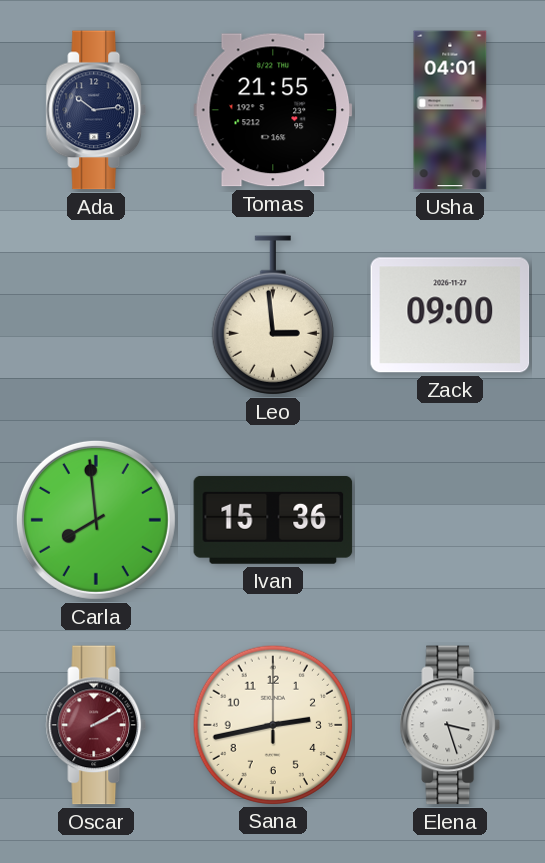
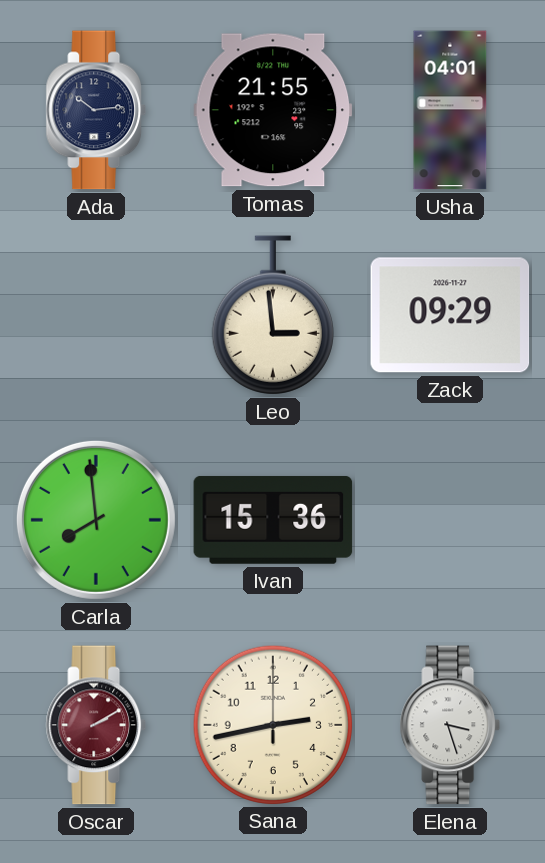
Zack: 09:00 -> 09:29 (450, 315)
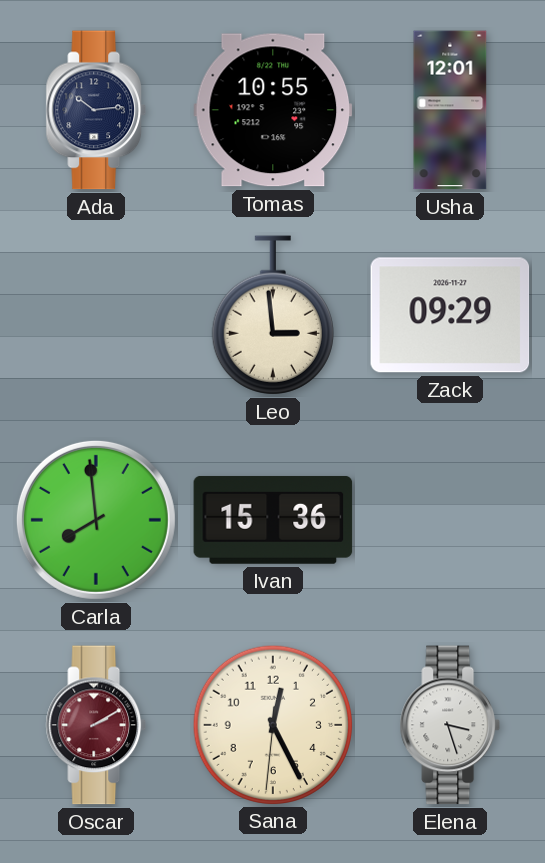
Tomas: 21:55 -> 10:55 (273, 110)
Usha: 04:01 -> 12:01 (450, 110)
Sana: 2:43 -> 12:25 (272, 724)
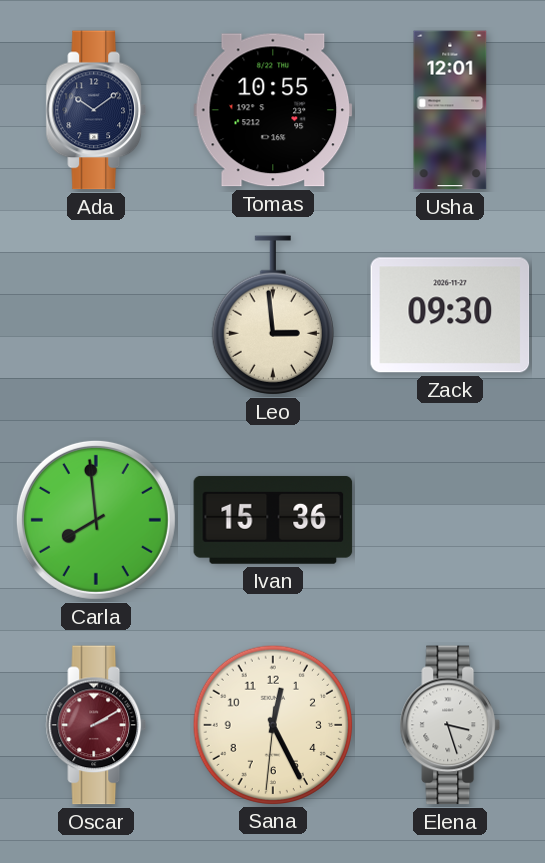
Ada: 10:14 -> 10:09 (95, 110)
Zack: 09:29 -> 09:30 (450, 315)
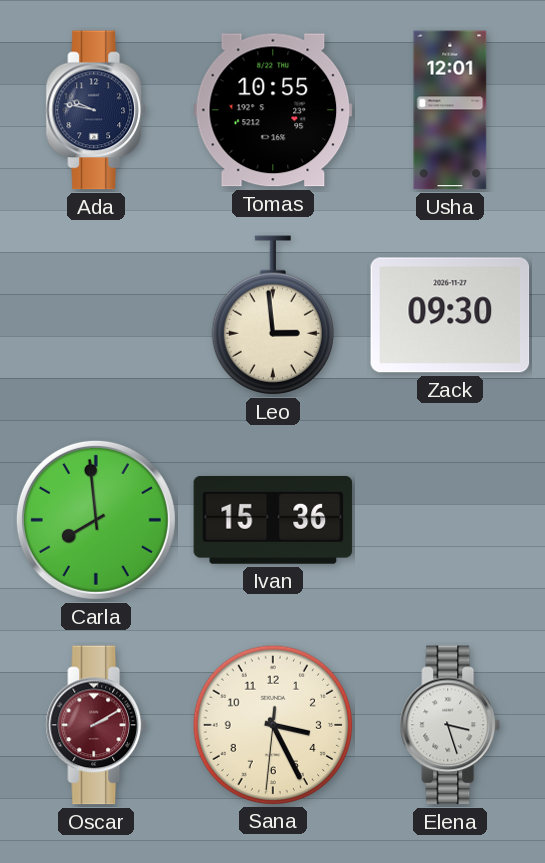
Ada: 10:09 -> 9:47 (95, 110)
Sana: 12:25 -> 3:25 (272, 724)
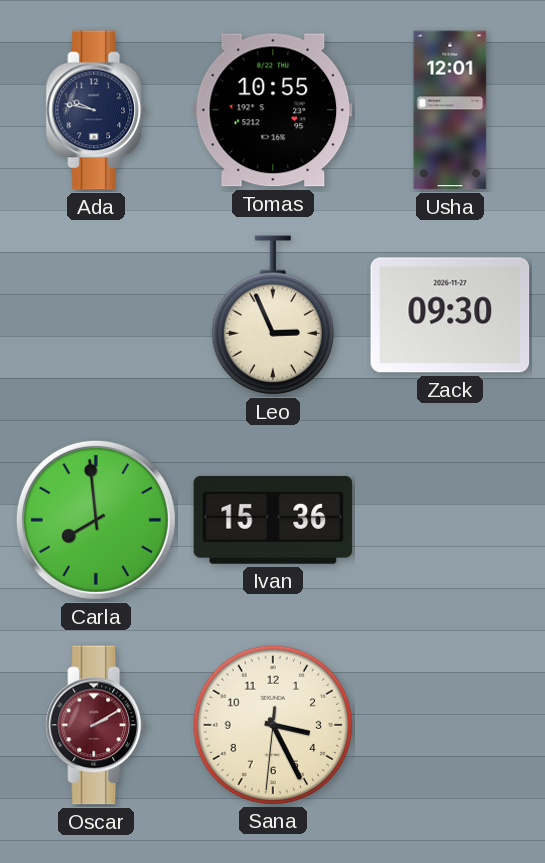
Leo: 2:59 -> 2:56 (273, 315)
Elena: 3:27 -> none (449, 725)
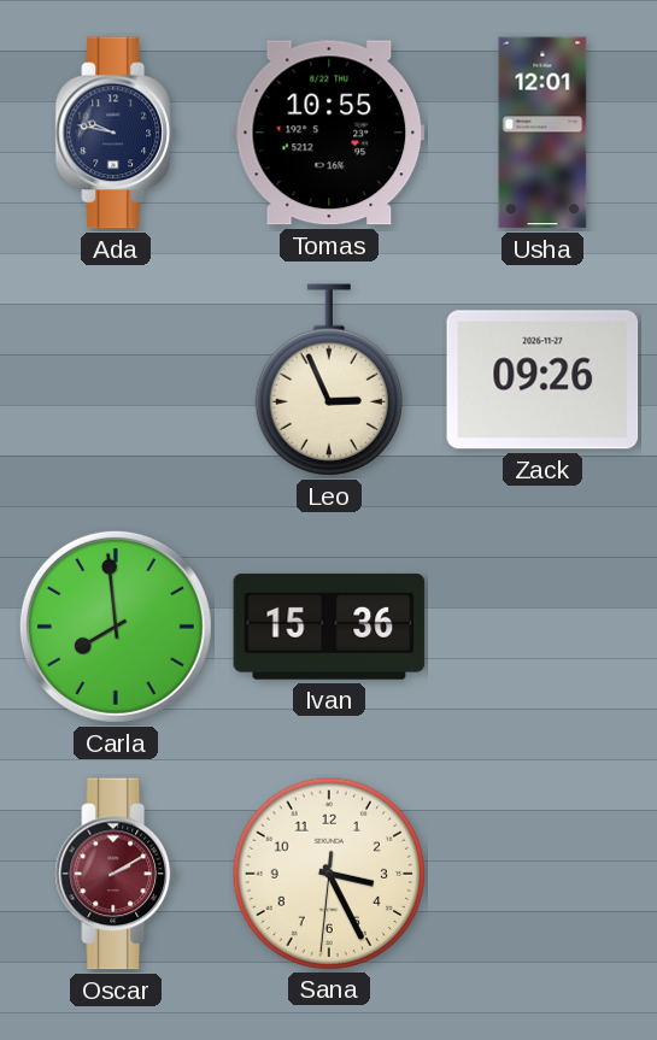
Zack: 09:30 -> 09:26 (542, 380)
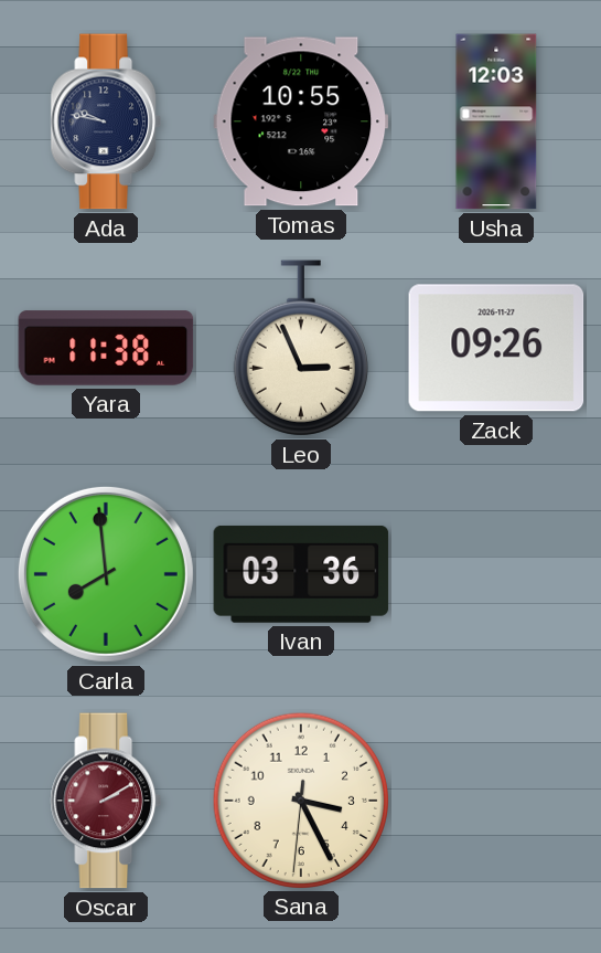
Usha: 12:01 -> 12:03 (496, 121)
Yara: none -> 11:38 (106, 348)
Ivan: 15:36 -> 03:36 (301, 574)
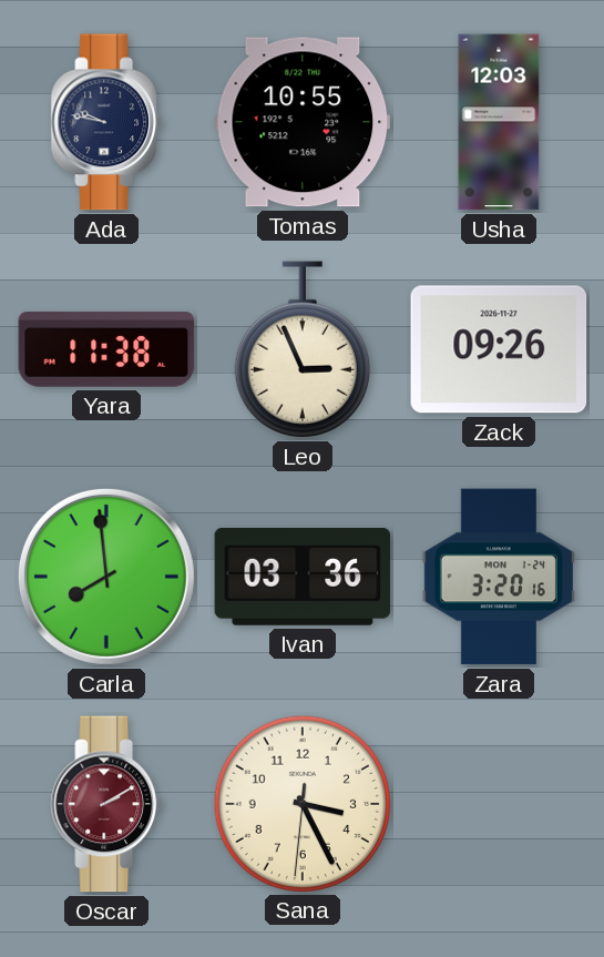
Zara: none -> 3:20 (499, 577)
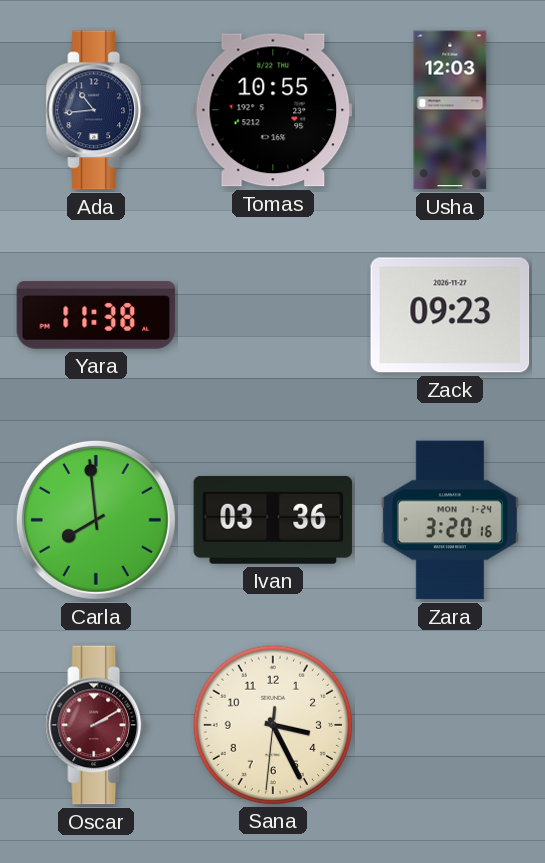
Ada: 9:47 -> 10:44 (95, 110)
Leo: 2:56 -> none (303, 349)
Zack: 09:26 -> 09:23 (450, 315)
